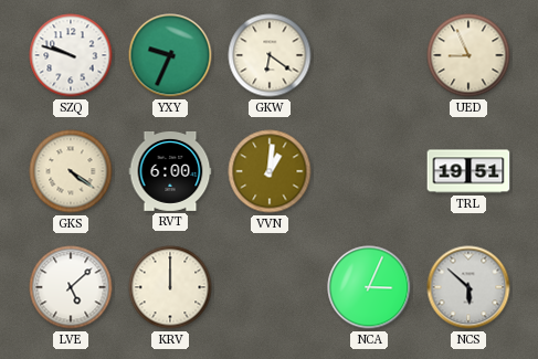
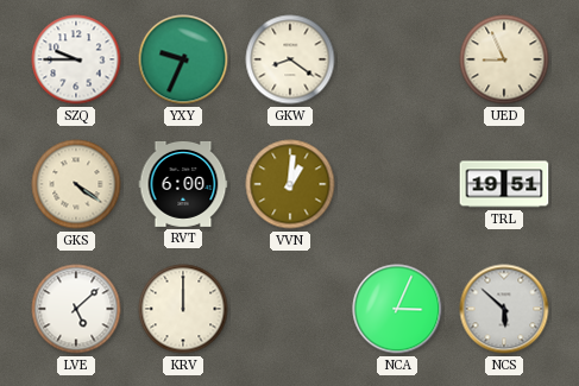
SZQ: 9:48 -> 9:45 (76, 59)
GKW: 6:21 -> 8:21 (290, 59)
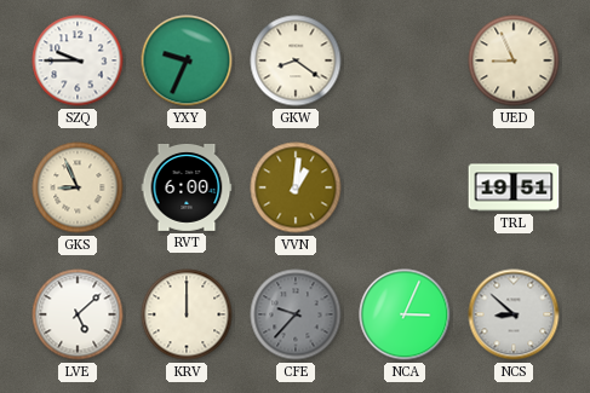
GKS: 4:21 -> 8:56 (78, 187)
CFE: none -> 9:37 (296, 314)
NCS: 5:52 -> 8:52 (514, 314)
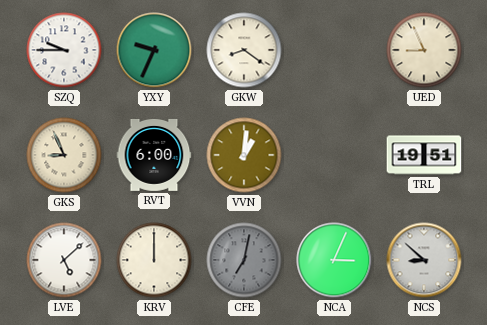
CFE: 9:37 -> 7:02 (244, 260)
